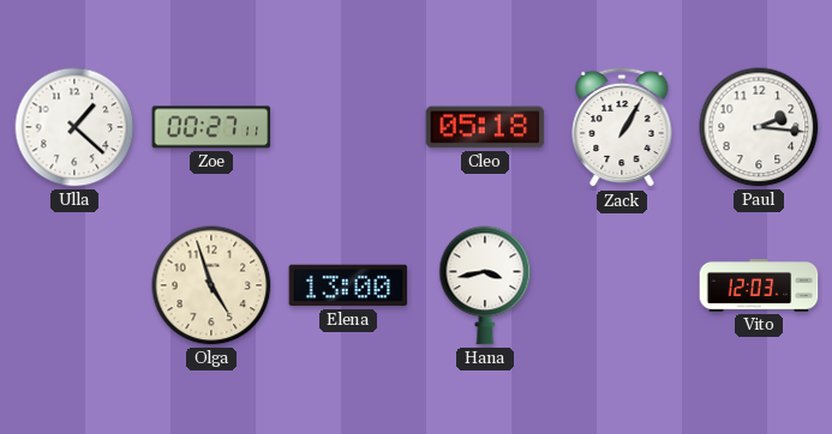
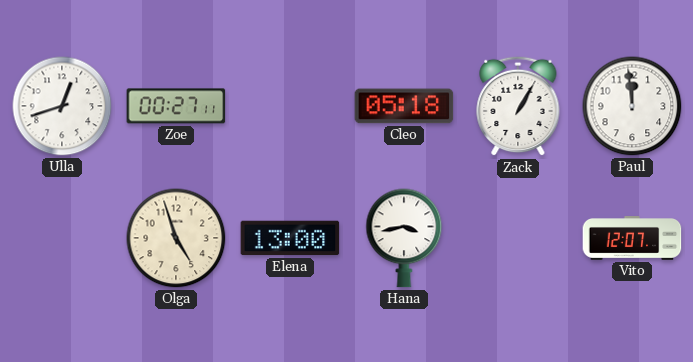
Ulla: 1:22 -> 12:42 (62, 106)
Paul: 2:16 -> 11:59 (632, 106)
Vito: 12:03 -> 12:07 (632, 238)
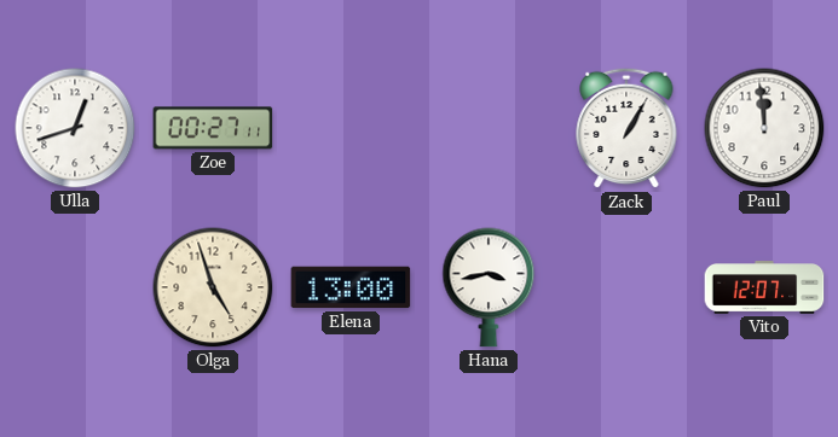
Cleo: 05:18 -> none (404, 106)
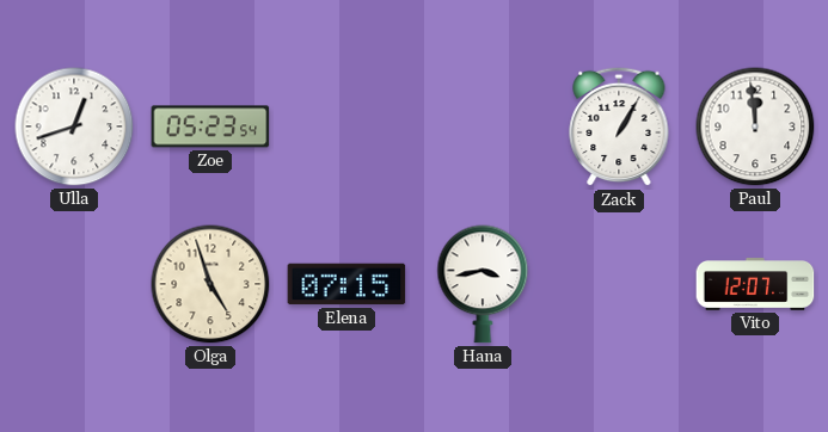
Zoe: 00:27 -> 05:23 (210, 126)
Elena: 13:00 -> 07:15 (346, 284)
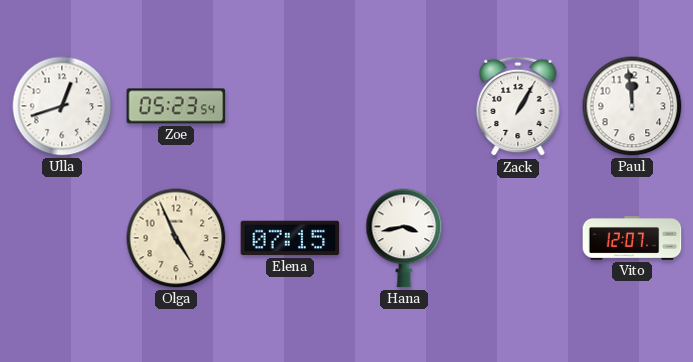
Olga: 4:57 -> 4:56 (176, 238)
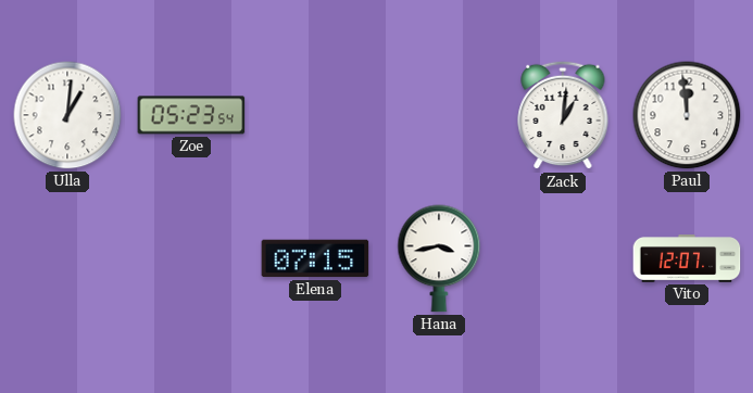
Ulla: 12:42 -> 1:01 (67, 115)
Zack: 1:05 -> 1:01 (563, 115)
Olga: 4:56 -> none (176, 238)
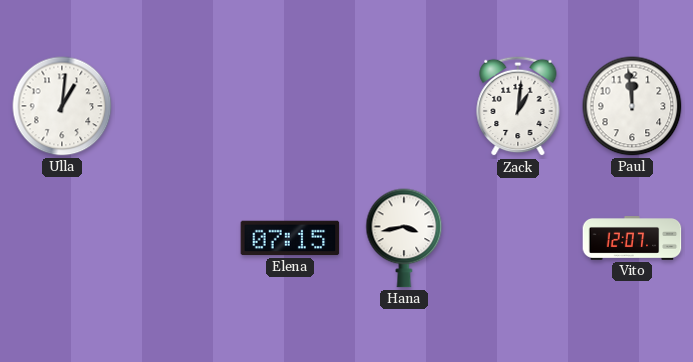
Zoe: 05:23 -> none (191, 115)
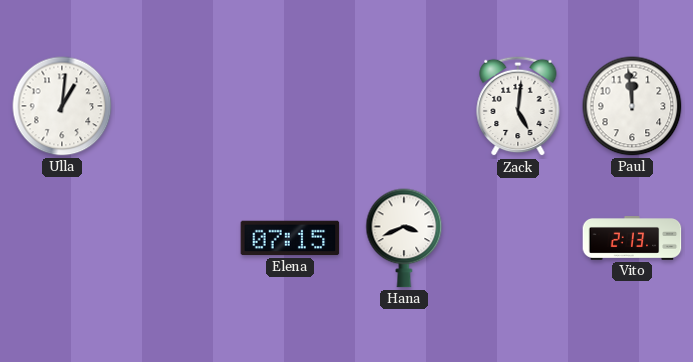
Zack: 1:01 -> 5:01 (518, 106)
Hana: 3:43 -> 3:41 (404, 238)
Vito: 12:07 -> 2:13 (632, 238)
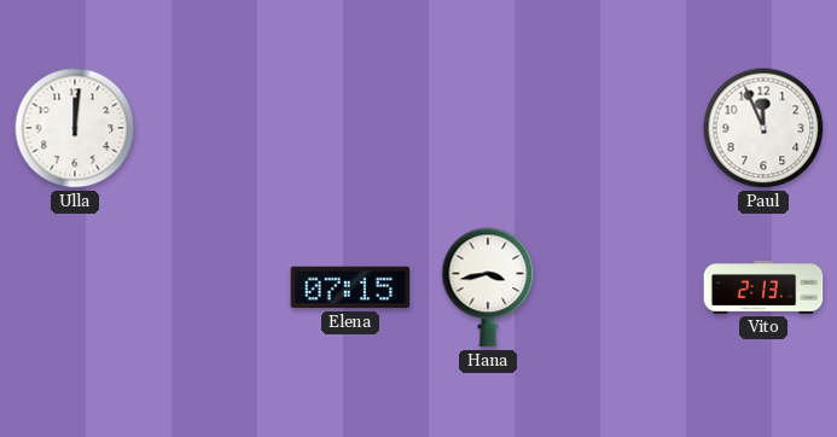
Ulla: 1:01 -> 12:01 (75, 128)
Zack: 5:01 -> none (518, 106)
Paul: 11:59 -> 11:56 (763, 128)
Hana: 3:41 -> 3:43 (488, 287)
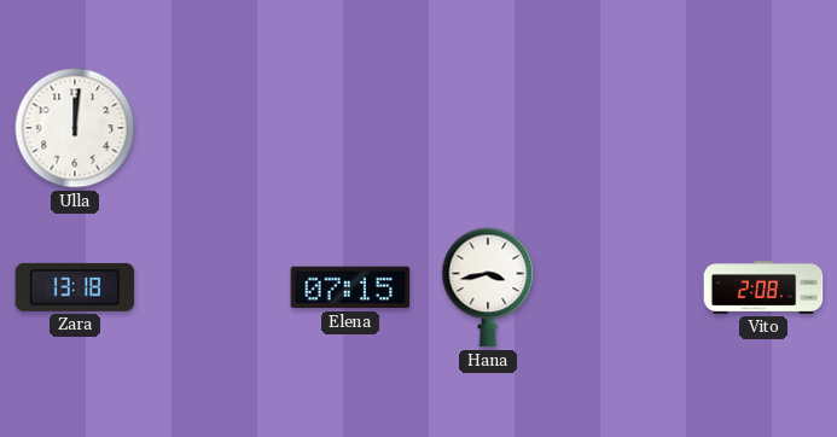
Paul: 11:56 -> none (763, 128)
Zara: none -> 13:18 (75, 287)
Vito: 2:13 -> 2:08 (763, 287)
